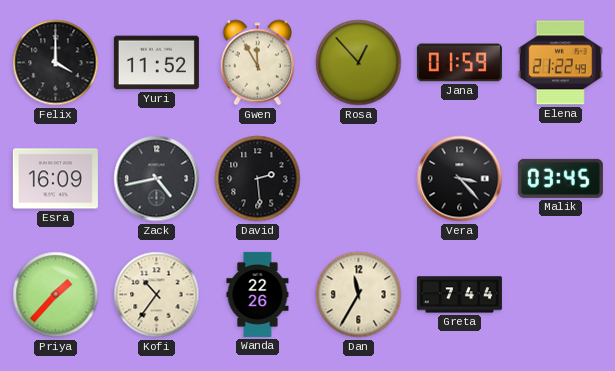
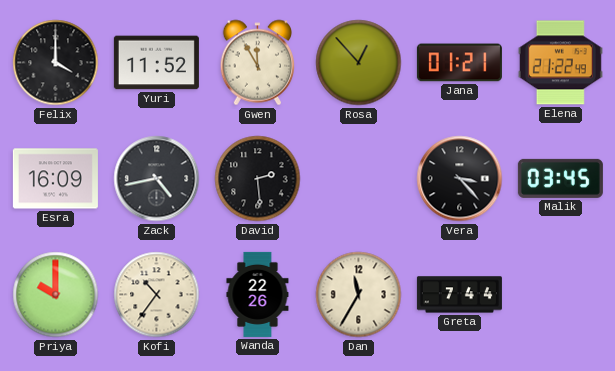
Jana: 01:59 -> 01:21 (459, 63)
Priya: 1:37 -> 10:00 (56, 295)
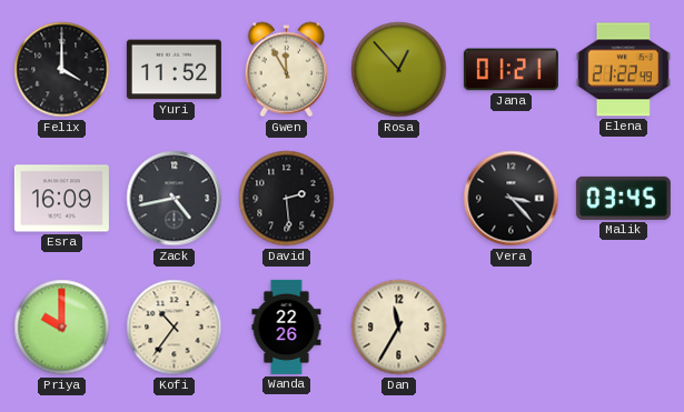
Greta: 7:44 -> none (459, 295)
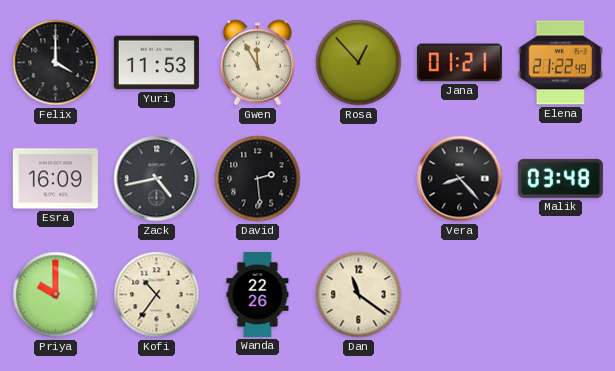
Yuri: 11:52 -> 11:53 (156, 63)
Vera: 3:23 -> 8:23 (460, 179)
Malik: 03:45 -> 03:48 (560, 178)
Dan: 11:35 -> 11:21 (359, 295)
